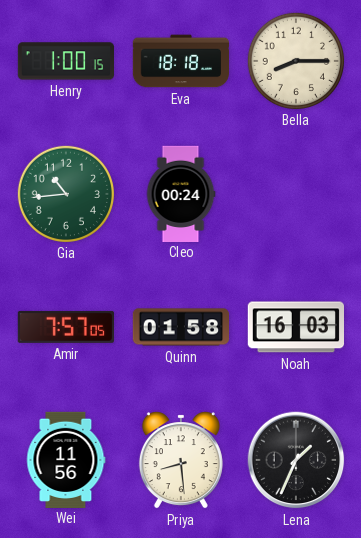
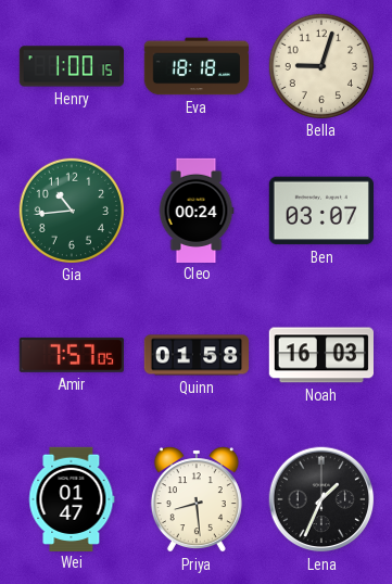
Bella: 8:15 -> 9:03 (320, 65)
Ben: none -> 03:07 (320, 211)
Wei: 11:56 -> 01:47 (72, 498)
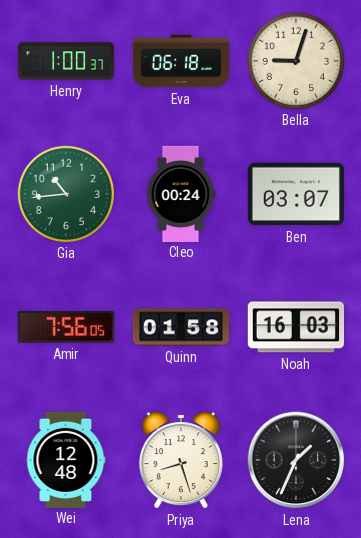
Henry: 1:00:15 -> 1:00:37 (65, 61)
Eva: 18:18 -> 06:18 (180, 61)
Amir: 7:57 -> 7:56 (65, 327)
Wei: 01:47 -> 12:48 (66, 459)
Priya: 8:29 -> 8:27 (181, 460)
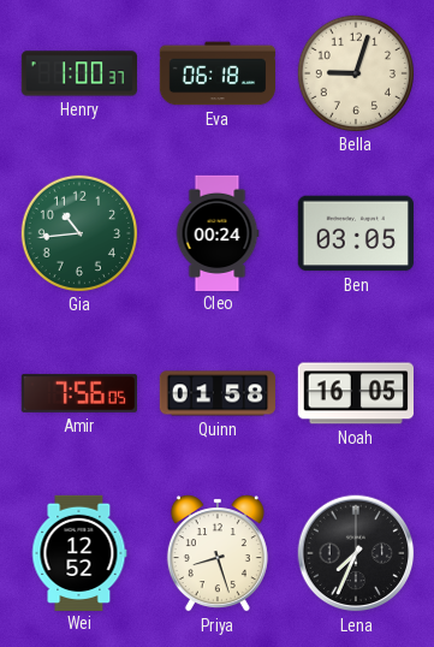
Ben: 03:07 -> 03:05 (355, 233)
Noah: 16:03 -> 16:05 (355, 393)
Wei: 12:48 -> 12:52 (79, 552)
Lena: 1:34 -> 7:34 (356, 553)
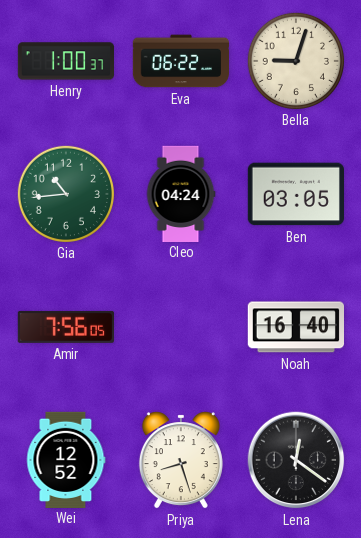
Eva: 06:18 -> 06:22 (180, 61)
Cleo: 00:24 -> 04:24 (181, 193)
Quinn: 01:58 -> none (218, 393)
Noah: 16:05 -> 16:40 (295, 327)
Lena: 7:34 -> 12:21 (296, 460)
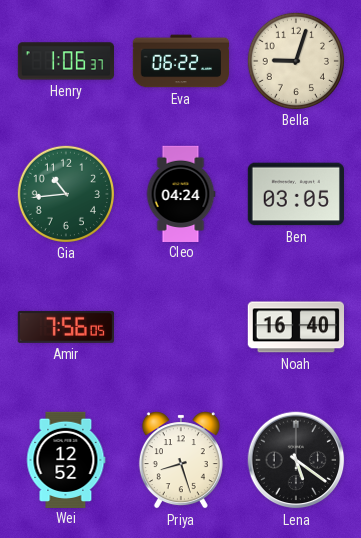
Henry: 1:00 -> 1:06 (65, 61)
Lena: 12:21 -> 5:21 (296, 460)
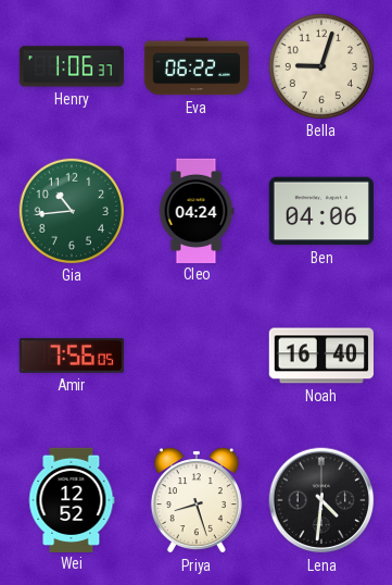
Ben: 03:05 -> 04:06 (320, 211)
Lena: 5:21 -> 4:31 (321, 500)
